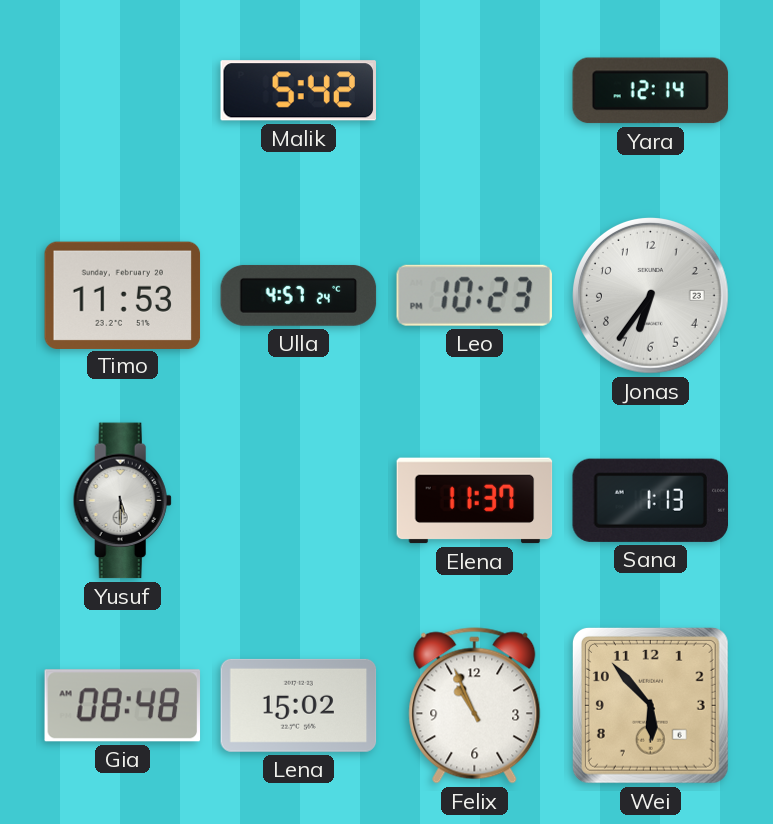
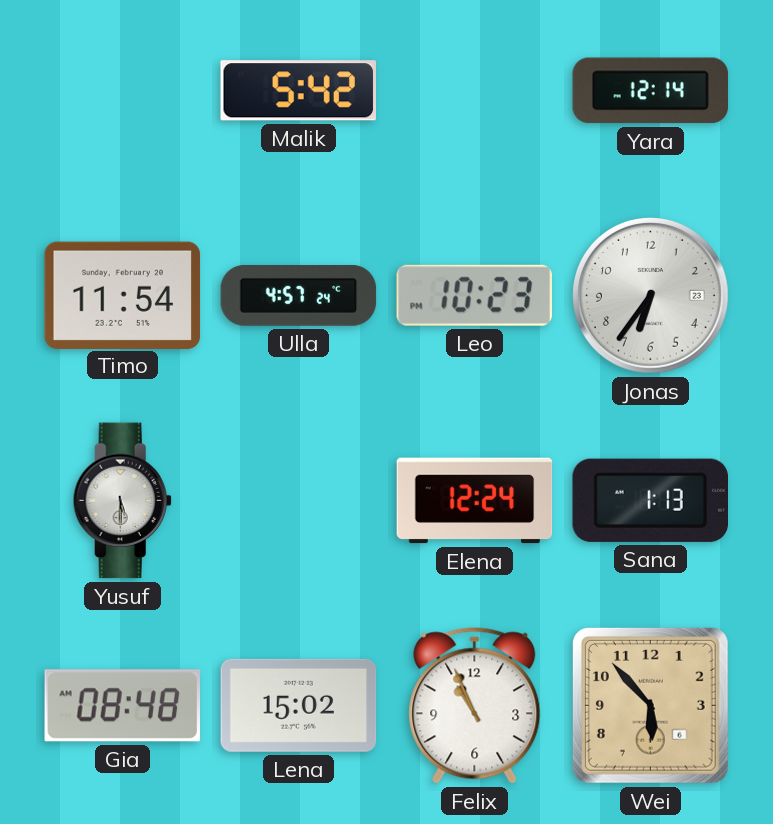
Timo: 11:53 -> 11:54 (123, 295)
Elena: 11:37 -> 12:24 (475, 501)
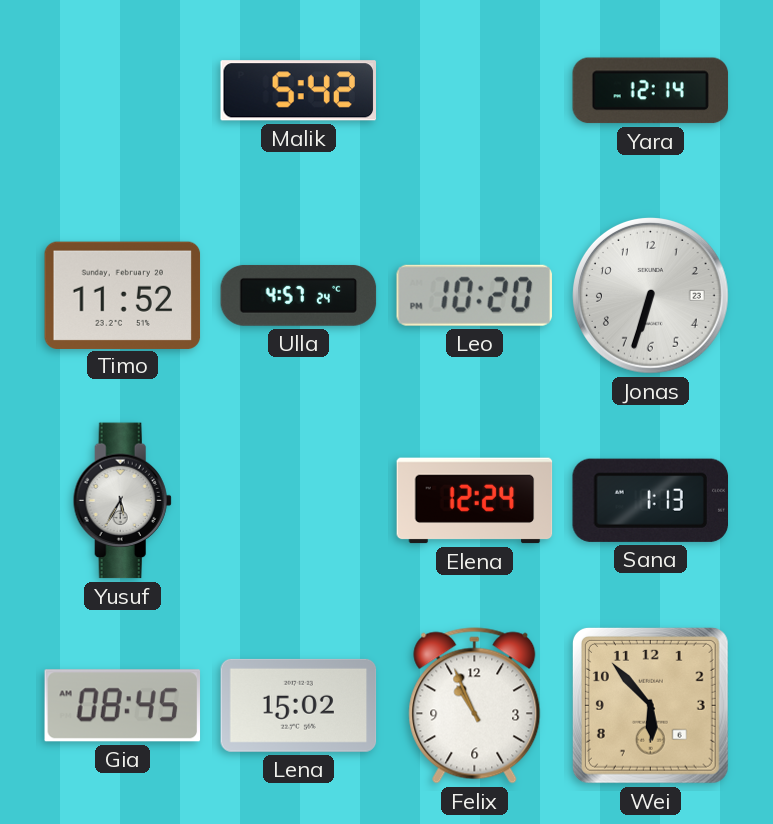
Timo: 11:54 -> 11:52 (123, 295)
Leo: 10:23 -> 10:20 (474, 295)
Jonas: 6:36 -> 6:33 (651, 296)
Yusuf: 5:30 -> 5:35 (122, 501)
Gia: 08:48 -> 08:45 (123, 706)
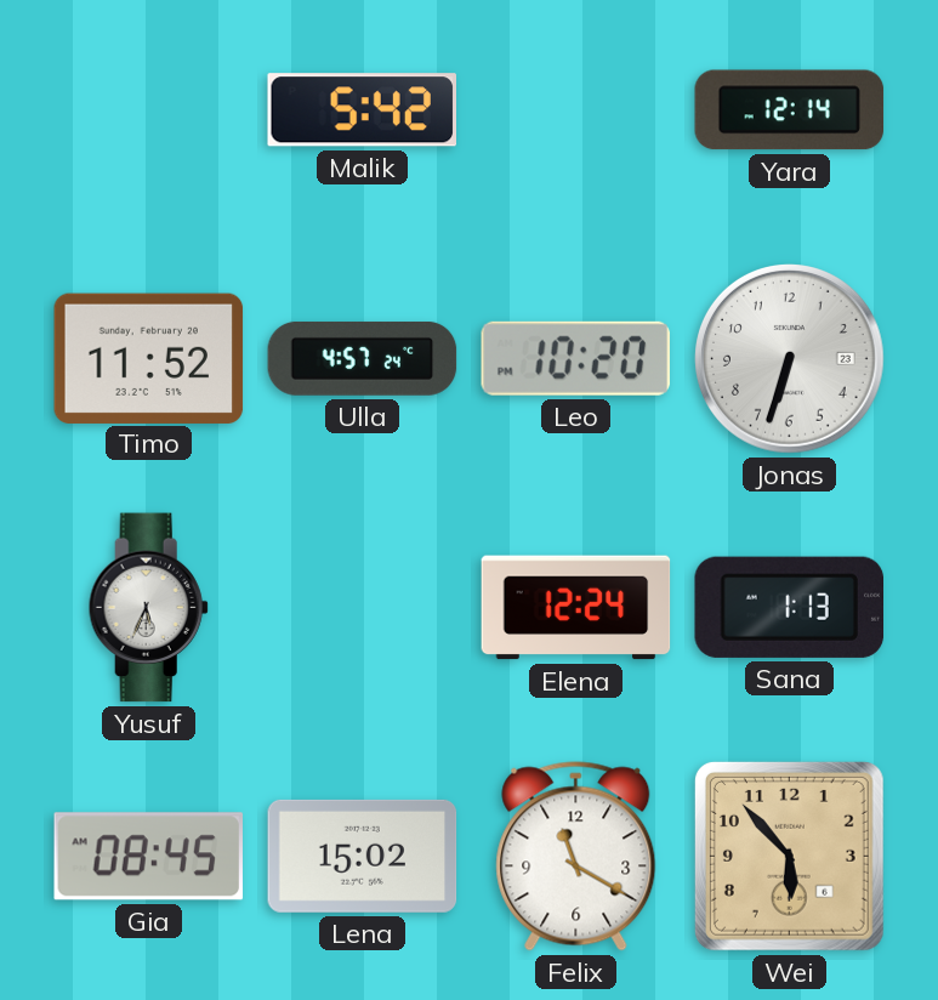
Yusuf: 5:35 -> 5:34 (148, 608)
Felix: 10:56 -> 11:20 (576, 857)
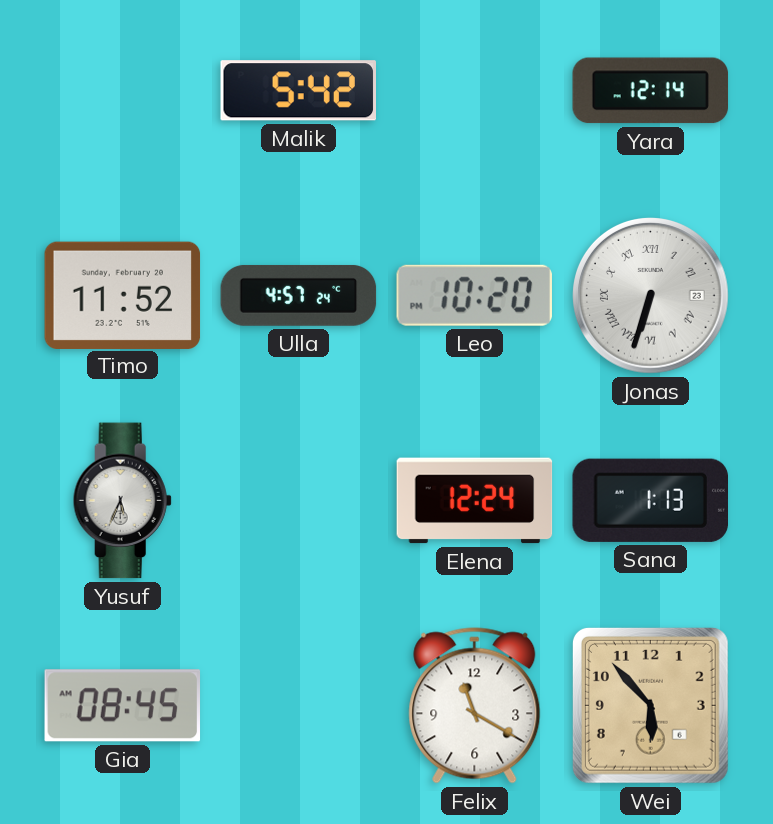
Jonas numerals: Arabic -> Roman (651, 296)
Lena: 15:02 -> none (363, 856)
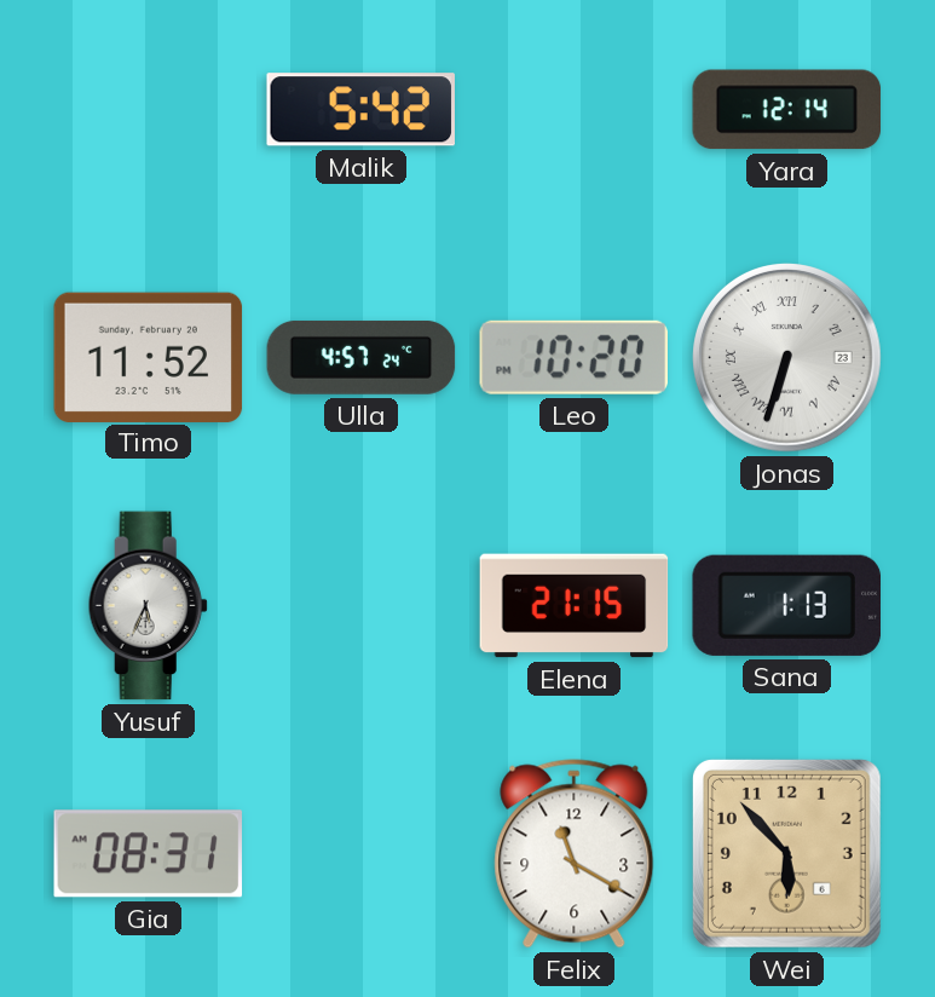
Elena: 12:24 -> 21:15 (575, 606)
Gia: 08:45 -> 08:31 (149, 854)
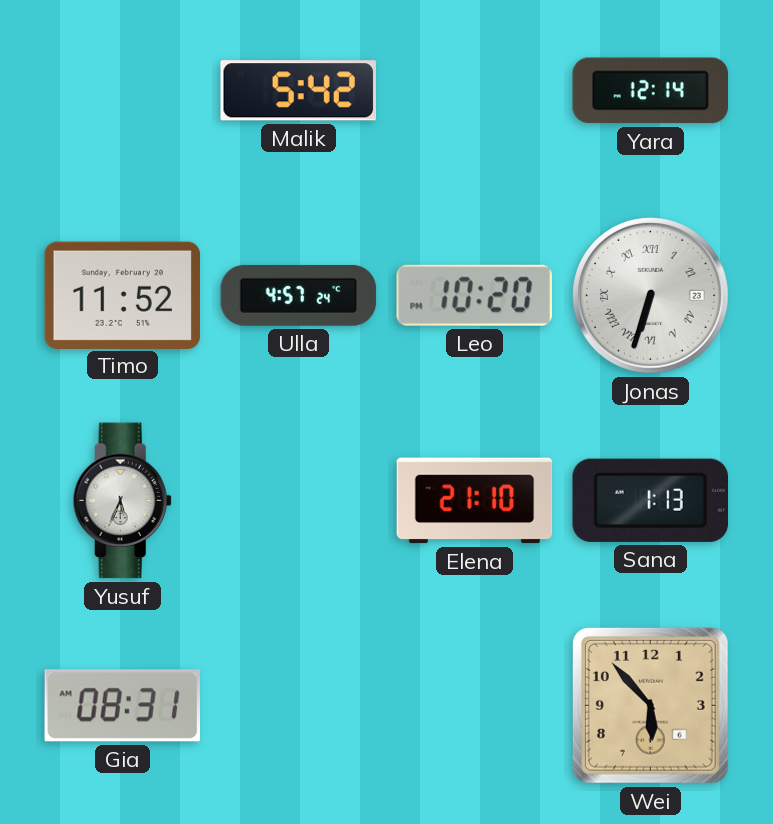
Elena: 21:15 -> 21:10 (475, 501)
Felix: 11:20 -> none (575, 854)
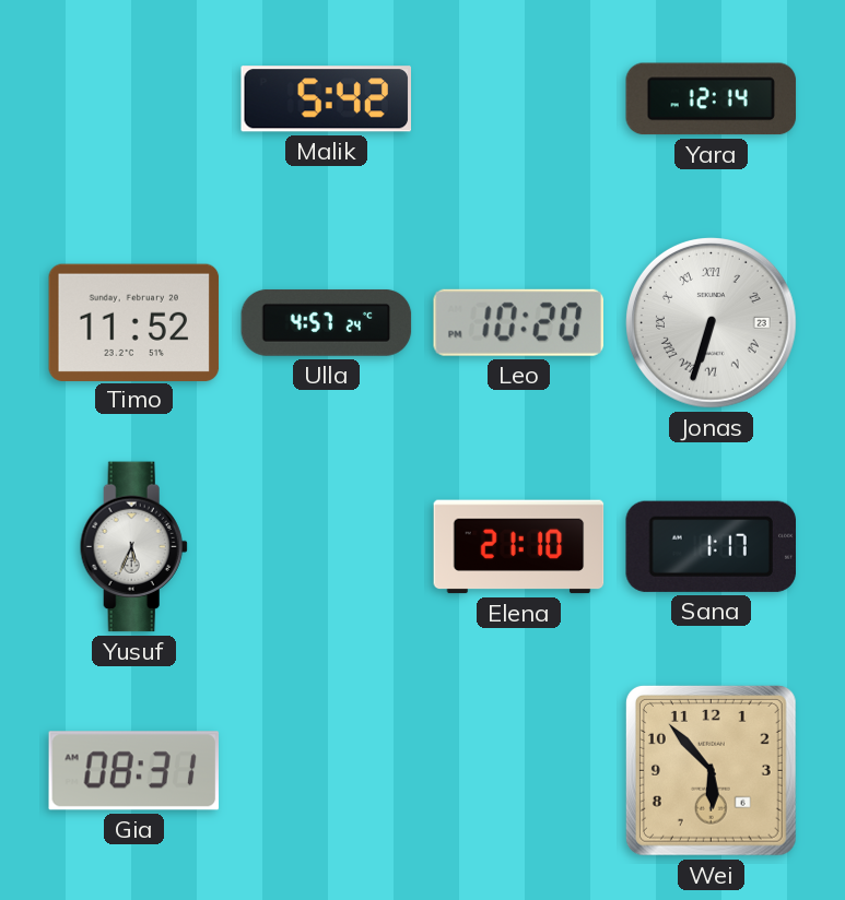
Sana: 1:13 -> 1:17 (711, 546)
